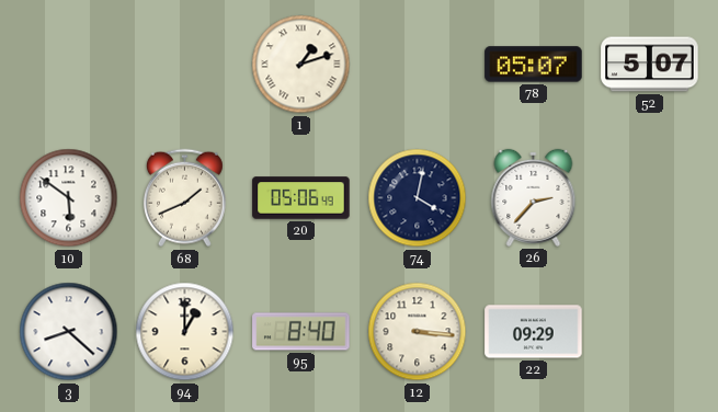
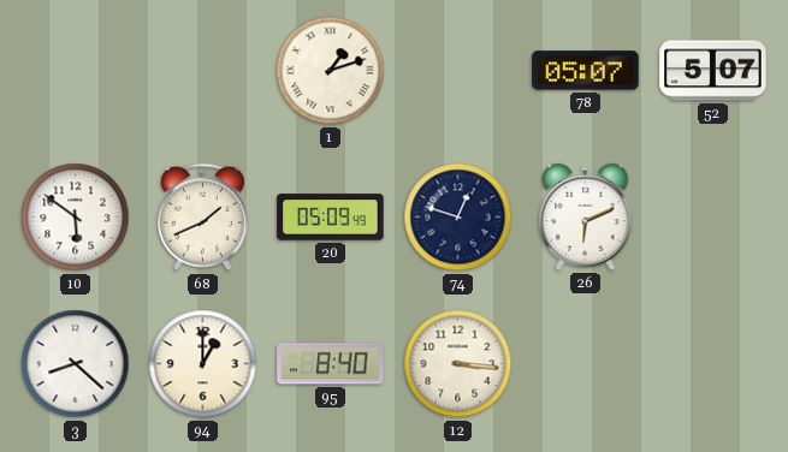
20: 05:06 -> 05:09 (331, 218)
74: 4:02 -> 12:48 (458, 218)
26: 2:37 -> 6:11 (586, 216)
22: 09:29 -> none (534, 332)
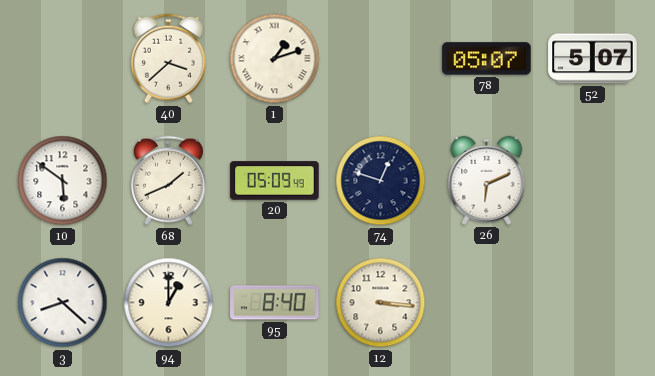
40: none -> 3:38 (168, 59)
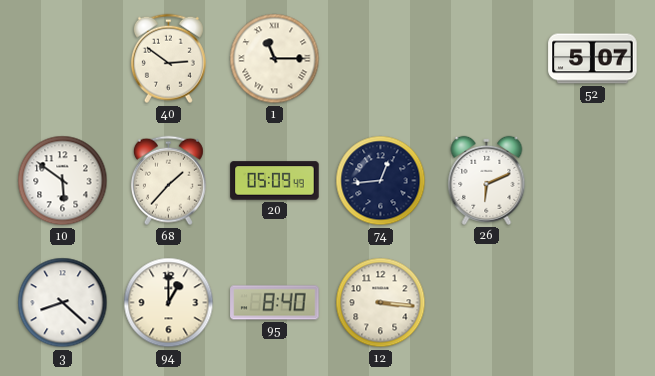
40: 3:38 -> 2:51 (168, 59)
1: 1:12 -> 11:15 (275, 59)
78: 05:07 -> none (487, 59)
68: 1:41 -> 1:37 (168, 181)
74: 12:48 -> 12:44 (381, 181)
